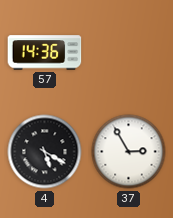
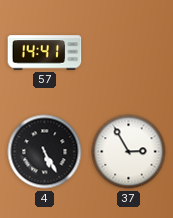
57: 14:36 -> 14:41 (45, 53)
4: 5:20 -> 5:25 (45, 152)
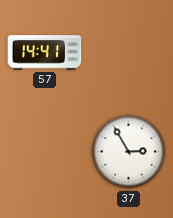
4: 5:25 -> none (45, 152)
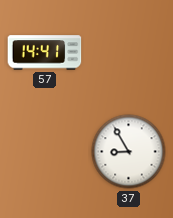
37: 2:55 -> 8:55 (129, 152)
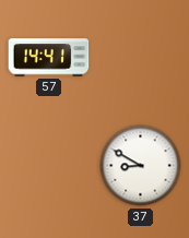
37: 8:55 -> 8:50 (141, 166)
